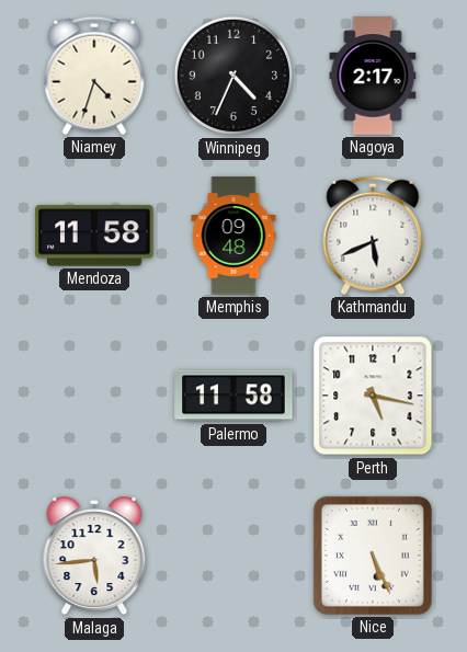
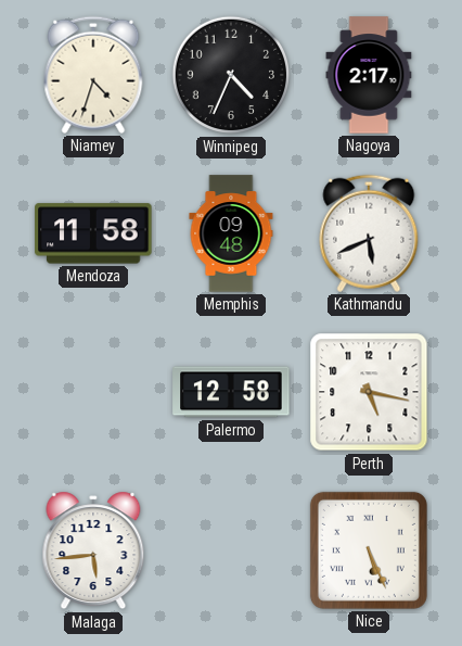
Palermo: 11:58 -> 12:58 (231, 392)
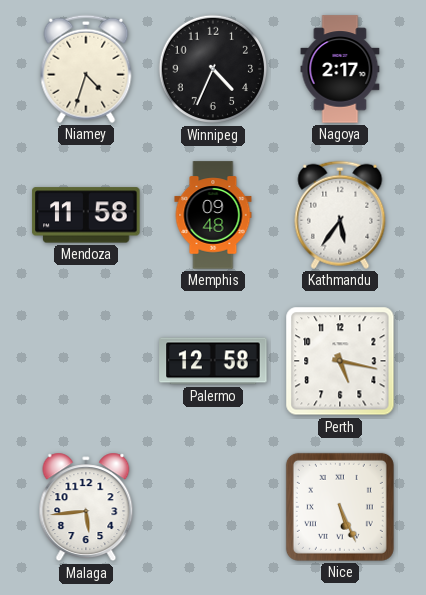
Kathmandu: 5:41 -> 5:36 (340, 215)
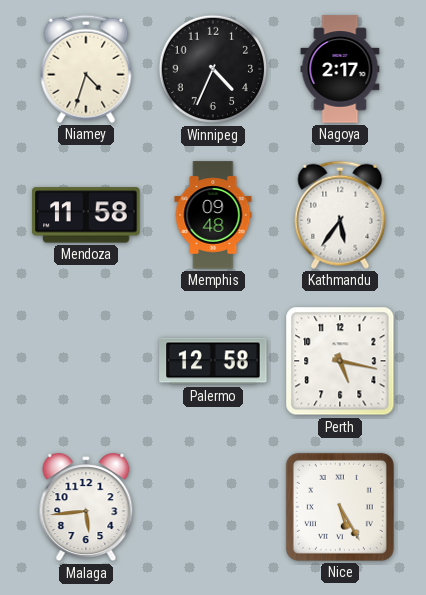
Nice: 5:26 -> 5:25 (340, 507)
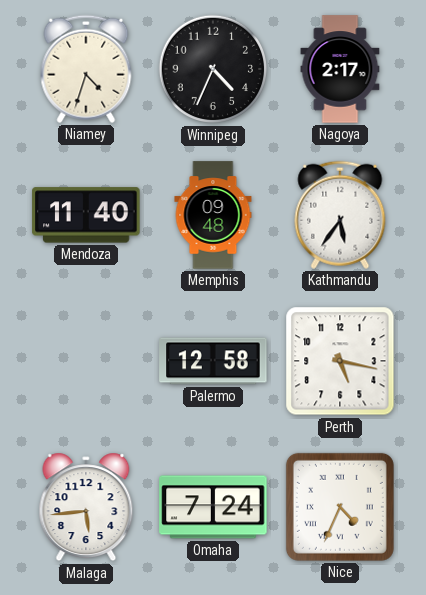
Mendoza: 11:58 -> 11:40 (86, 215)
Omaha: none -> 7:24 (213, 507)
Nice: 5:25 -> 4:34 (340, 507)
